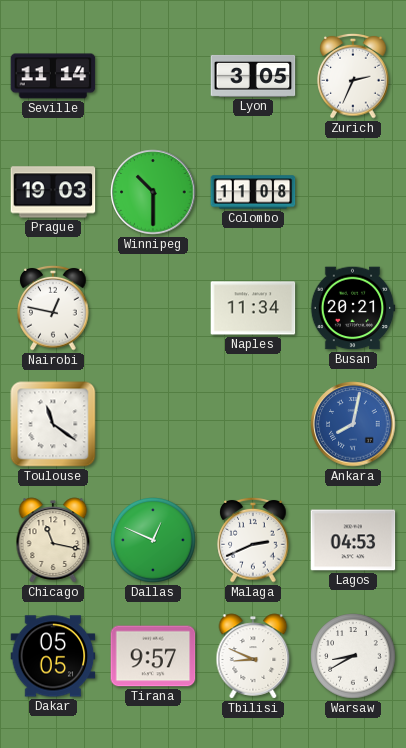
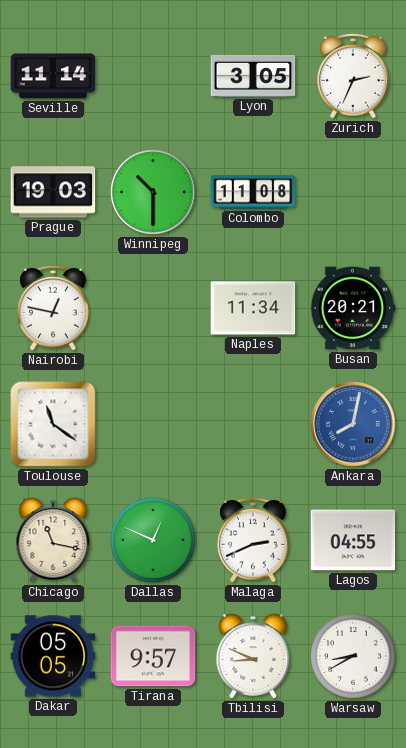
Lagos: 04:53 -> 04:55 (353, 540)
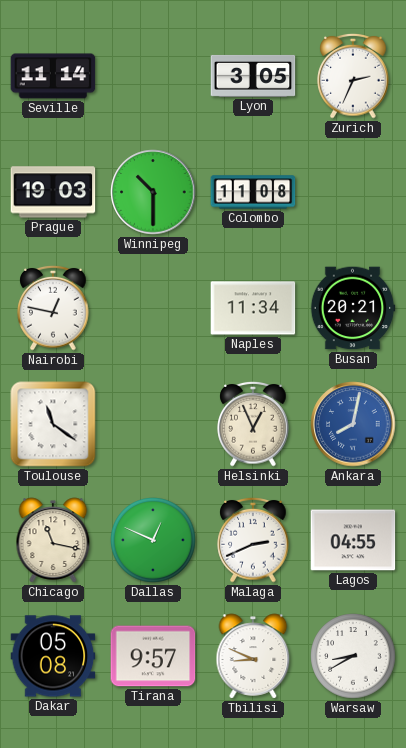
Helsinki: none -> 12:56 (253, 424)
Dakar: 05:05 -> 05:08 (53, 656)
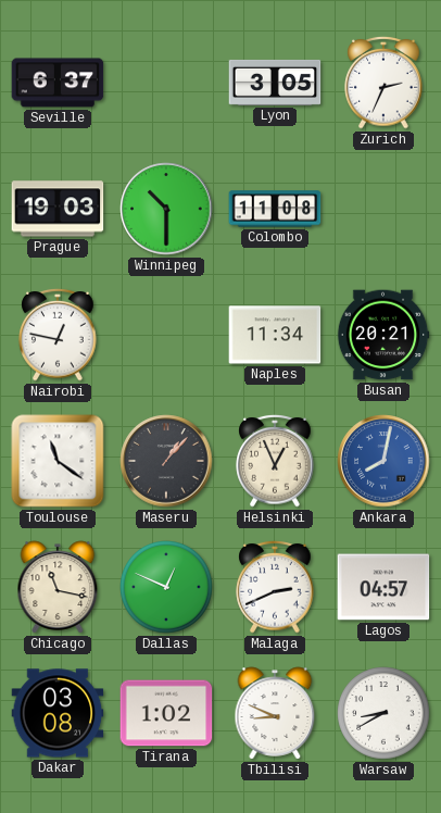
Seville: 11:14 -> 6:37 (58, 83)
Maseru: none -> 1:07 (166, 461)
Lagos: 04:55 -> 04:57 (383, 587)
Dakar: 05:08 -> 03:08 (58, 713)
Tirana: 9:57 -> 1:02 (166, 713)
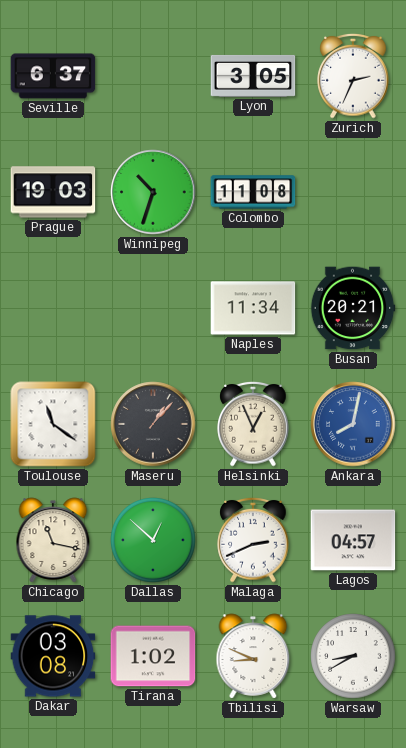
Winnipeg: 10:30 -> 10:33 (153, 192)
Nairobi: 12:47 -> none (58, 335)
Dallas: 12:49 -> 12:52 (153, 540)
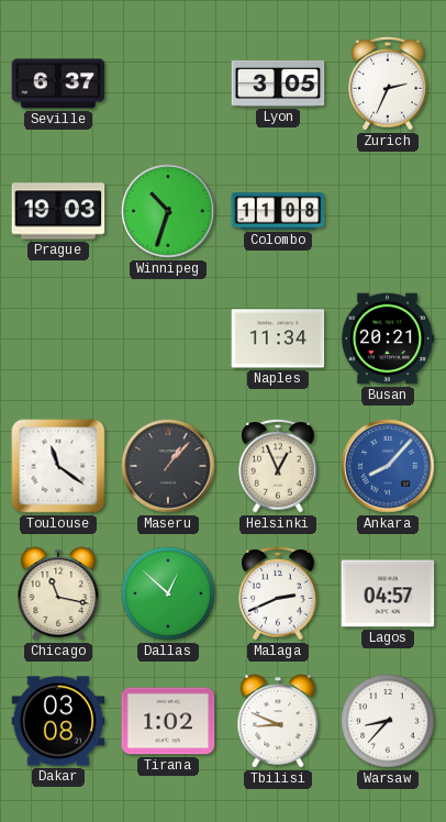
Ankara: 8:02 -> 8:07 (388, 466)
Warsaw: 8:40 -> 8:37 (388, 721)
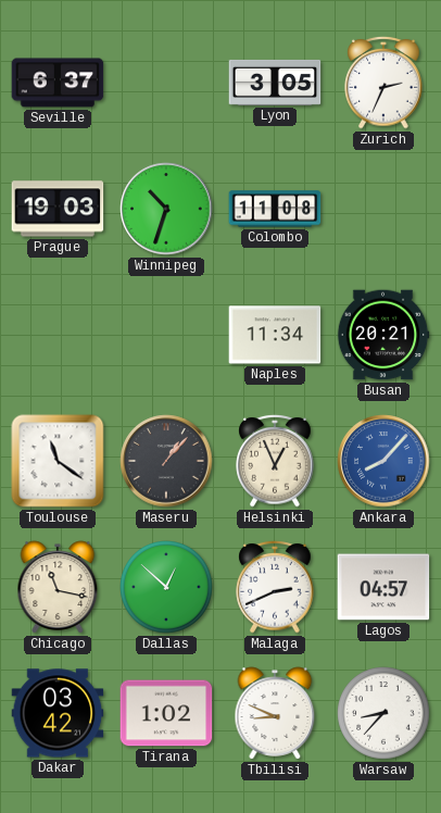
Dakar: 03:08 -> 03:42 (58, 713)
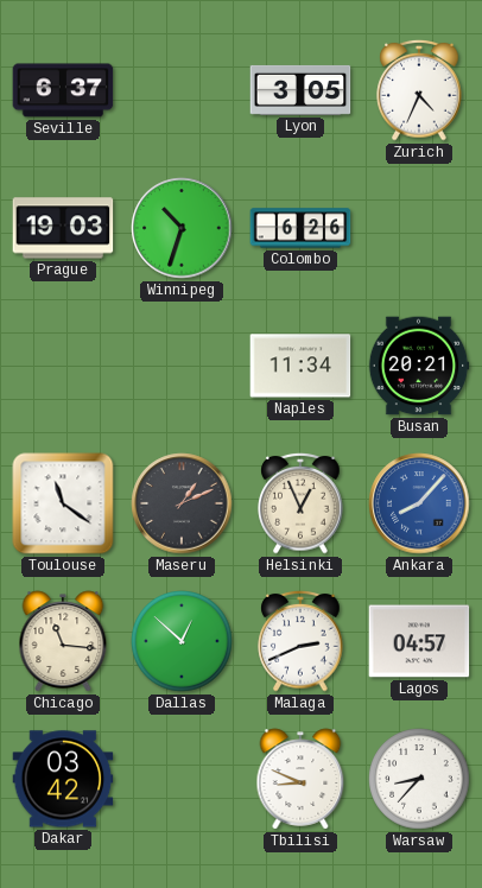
Zurich: 2:34 -> 4:34 (419, 90)
Colombo: 11:08 -> 6:26 (300, 228)
Maseru: 1:07 -> 1:11 (182, 503)
Chicago: 11:17 -> 11:16 (63, 641)
Tirana: 1:02 -> none (166, 713)
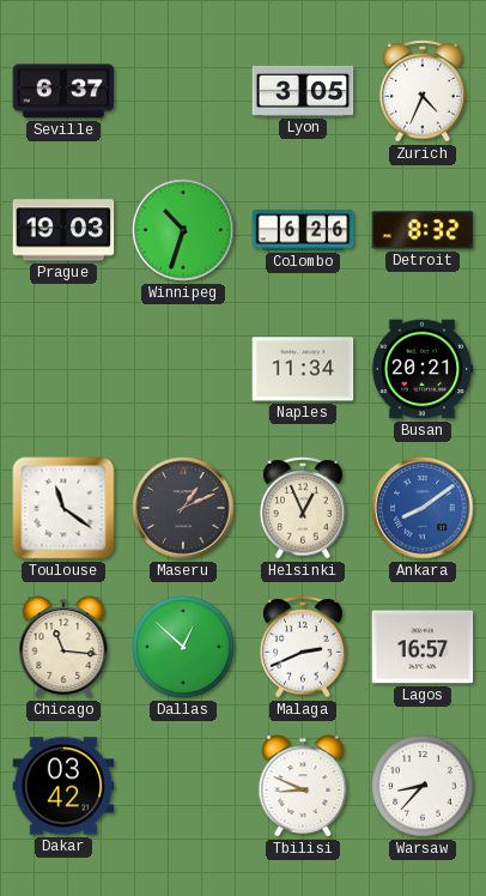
Detroit: none -> 8:32 (423, 230)
Ankara: 8:07 -> 8:09 (423, 508)
Lagos: 04:57 -> 16:57 (423, 647)
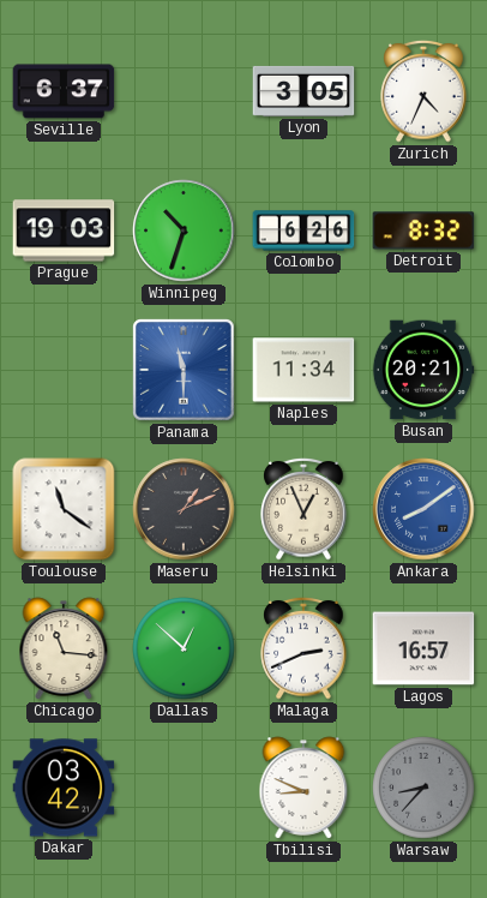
Panama: none -> 11:30 (184, 370)
Warsaw dial: white -> grey (423, 788)
